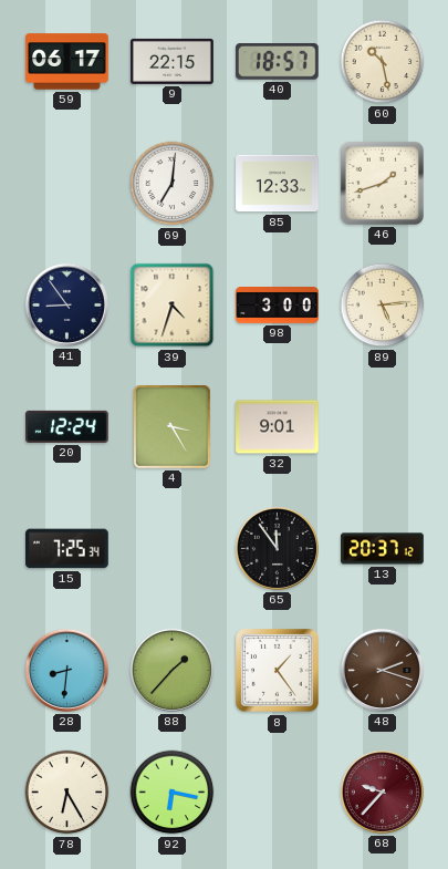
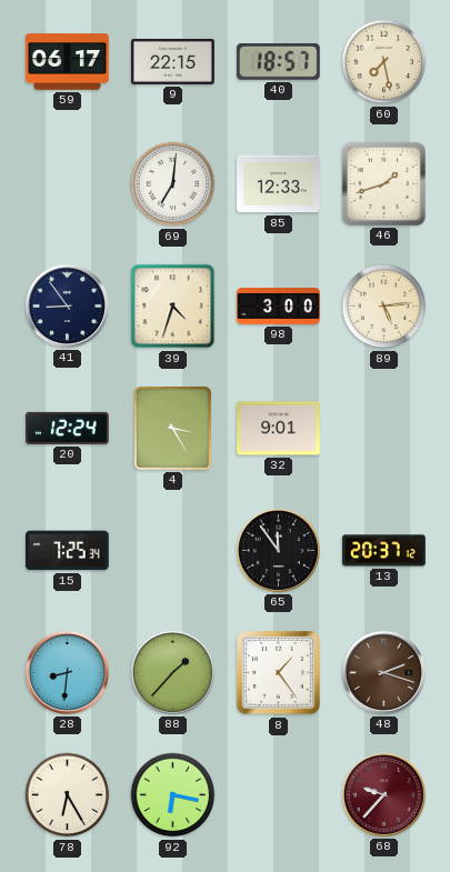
60: 10:28 -> 7:28 (384, 62)
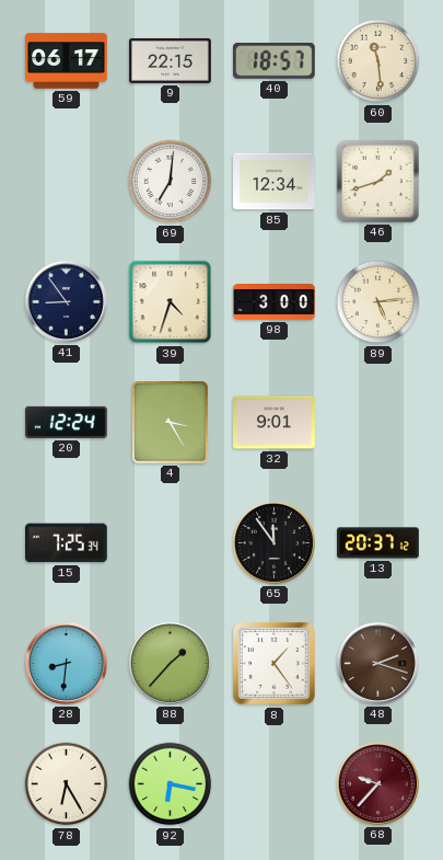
60: 7:28 -> 11:29 (378, 61)
85: 12:33 -> 12:34 (275, 182)
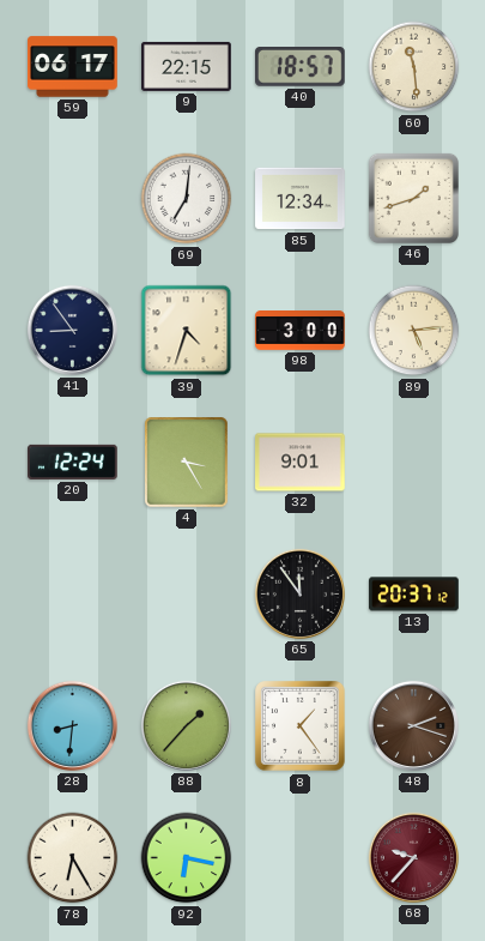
15: 7:25 -> none (67, 543)
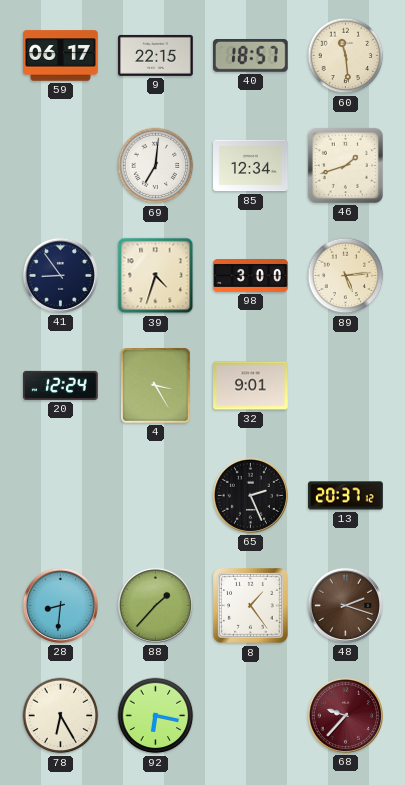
65: 11:54 -> 2:26 (250, 495)
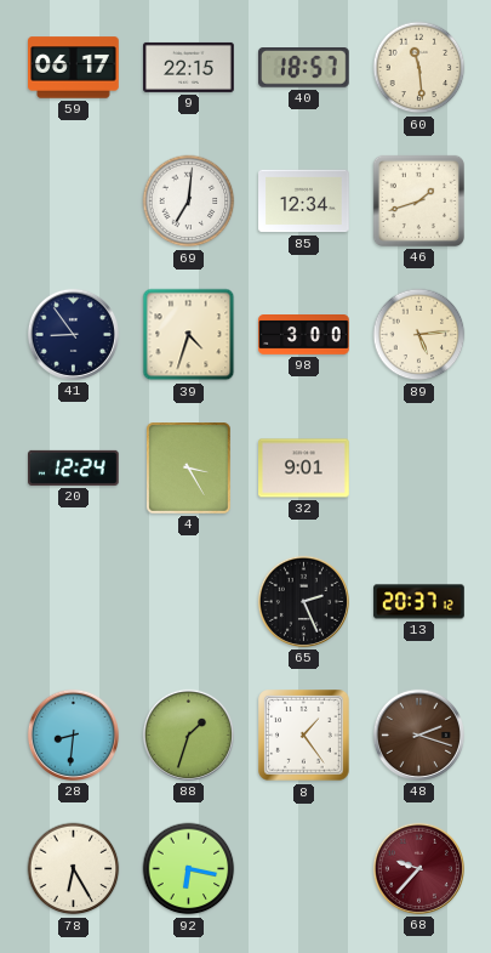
88: 1:37 -> 1:33 (188, 734)
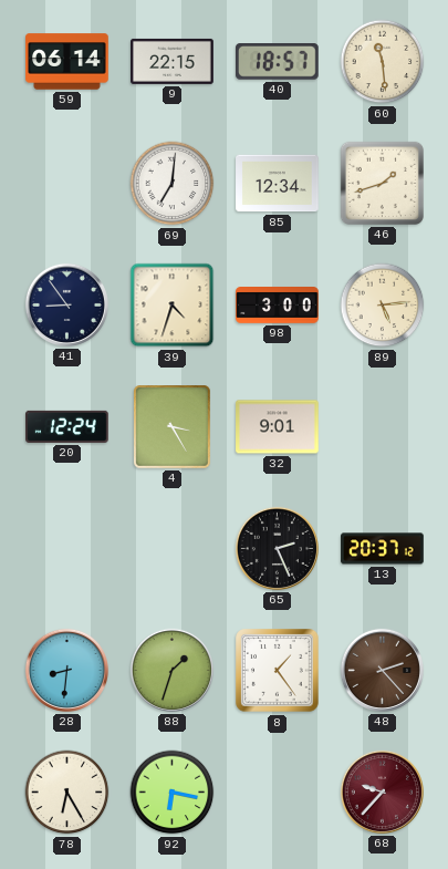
59: 06:17 -> 06:14 (67, 62)
48: 2:18 -> 2:23 (382, 670)
